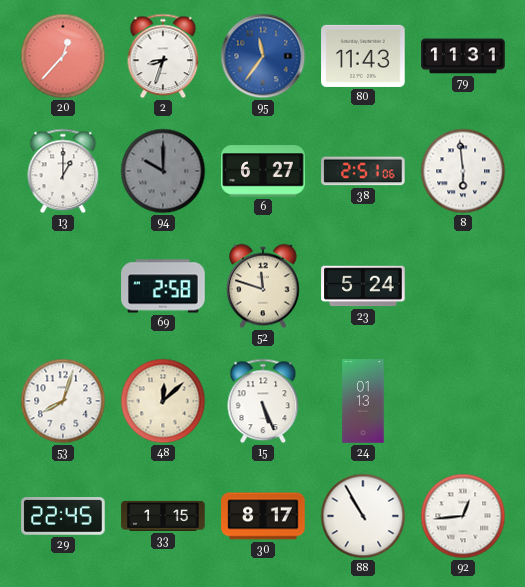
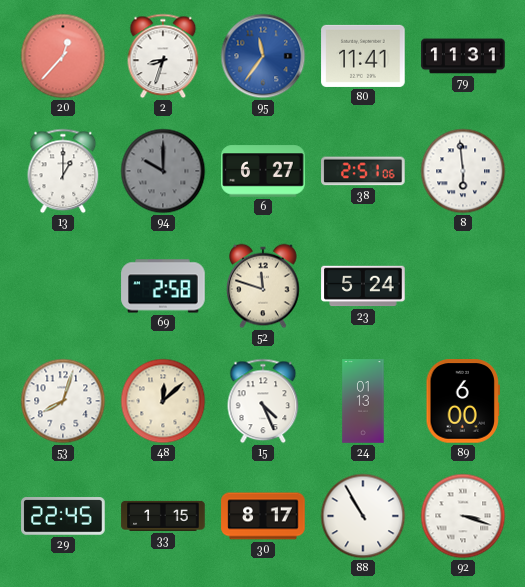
80: 11:43 -> 11:41 (363, 56)
15: 5:26 -> 4:26 (263, 401)
89: none -> 6:00 (462, 401)
92: 12:44 -> 3:18 (463, 516)
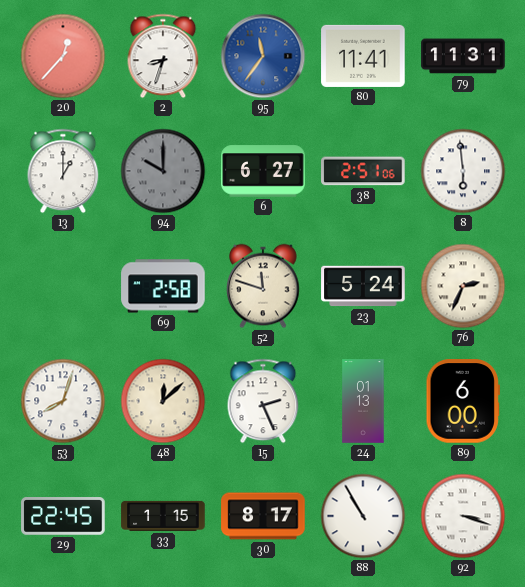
76: none -> 2:34 (463, 286)
15: 4:26 -> 2:26 (263, 401)
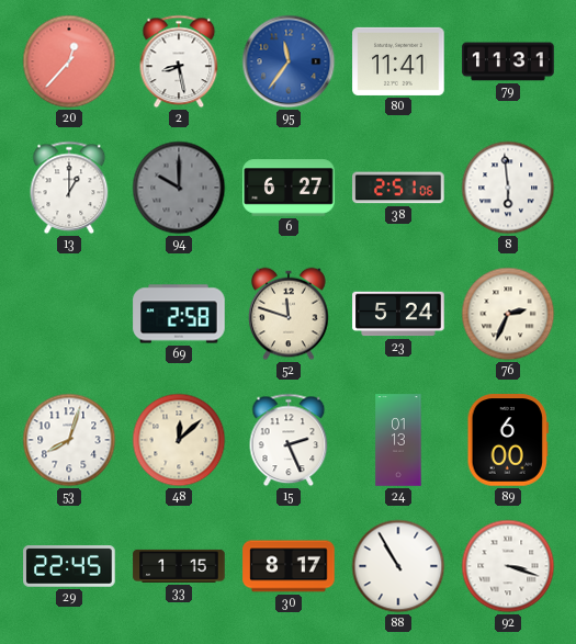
2: 8:33 -> 8:28 (179, 61)
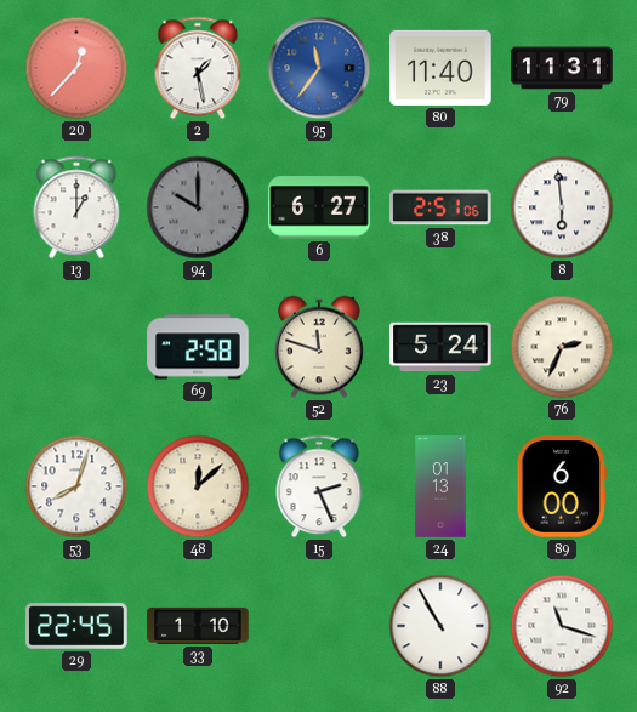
2: 8:28 -> 1:28 (198, 68)
80: 11:41 -> 11:40 (440, 68)
33: 1:15 -> 1:10 (198, 626)
30: 8:17 -> none (289, 566)
92: 3:18 -> 11:18 (562, 626)
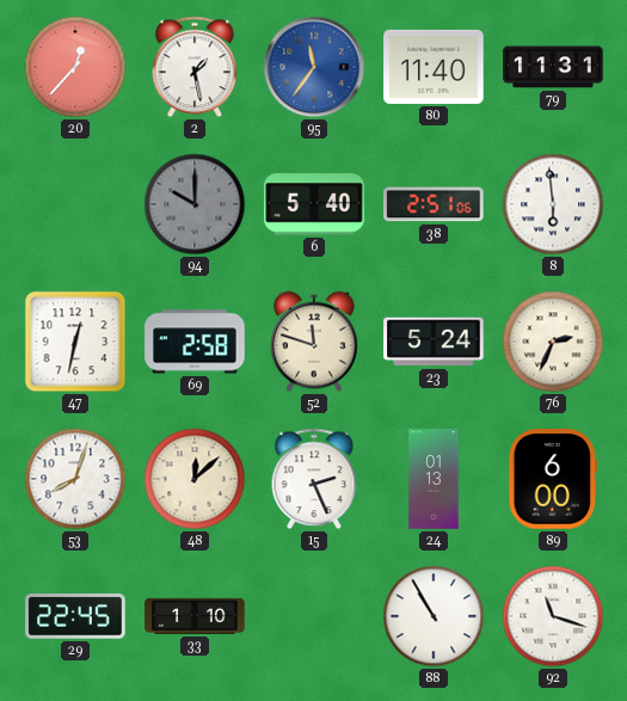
13: 1:00 -> none (76, 207)
6: 6:27 -> 5:40 (314, 204)
47: none -> 12:32 (75, 342)
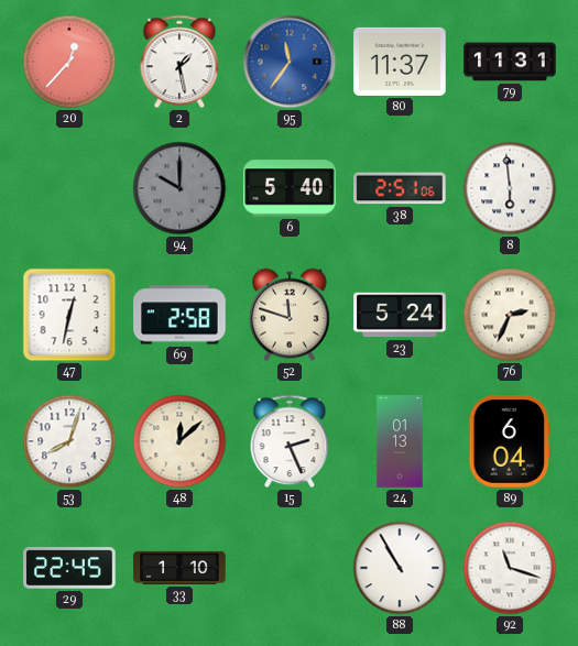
80: 11:40 -> 11:37 (400, 62)
89: 6:00 -> 6:04 (509, 441)
